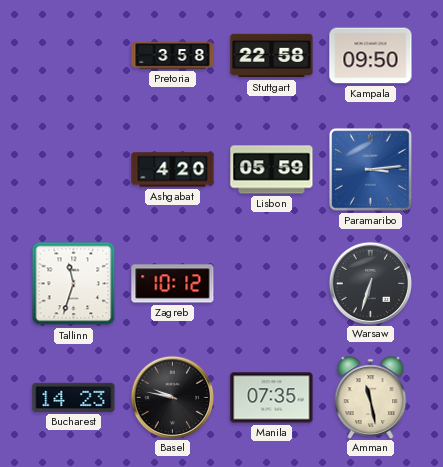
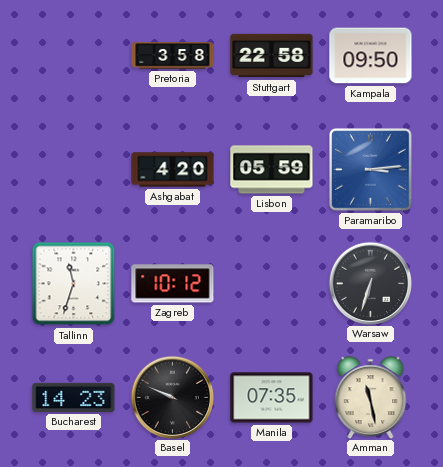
Basel: 9:47 -> 9:49 (172, 397)
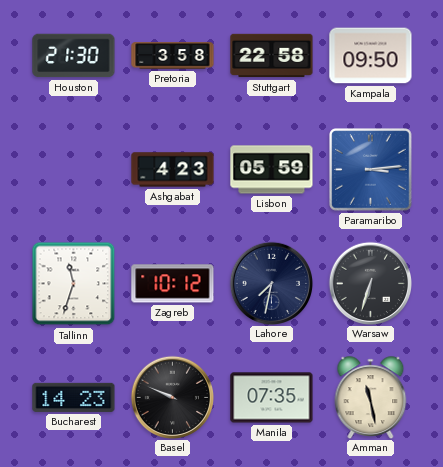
Houston: none -> 21:30 (74, 56)
Ashgabat: 4:20 -> 4:23 (173, 170)
Lahore: none -> 7:32 (271, 283)
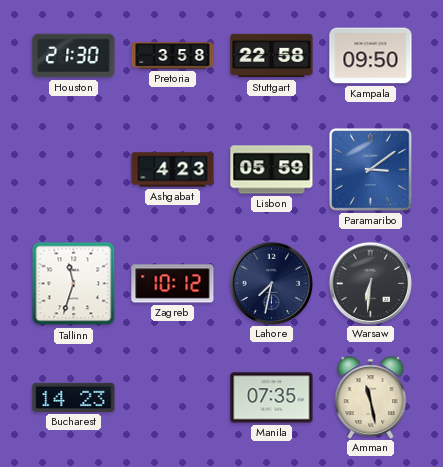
Paramaribo: 3:14 -> 3:09 (371, 170)
Warsaw: 6:33 -> 6:31 (370, 283)
Basel: 9:49 -> none (172, 397)
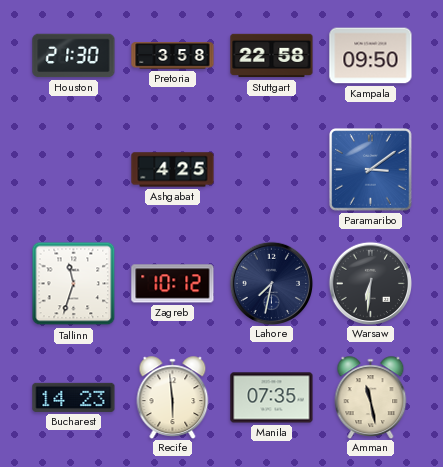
Ashgabat: 4:23 -> 4:25 (173, 170)
Lisbon: 05:59 -> none (272, 170)
Recife: none -> 5:59 (173, 397)
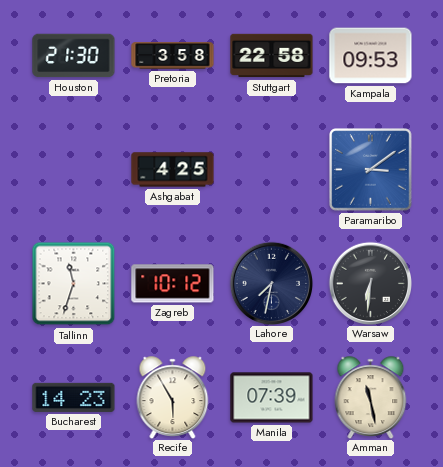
Kampala: 09:50 -> 09:53 (371, 56)
Recife: 5:59 -> 5:55 (173, 397)
Manila: 07:35 -> 07:39 (272, 398)
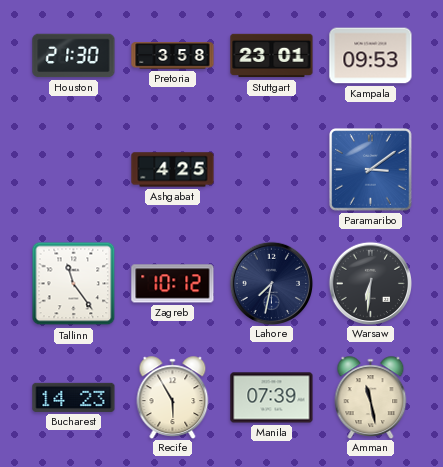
Stuttgart: 22:58 -> 23:01 (272, 56)
Tallinn: 11:33 -> 11:24 (74, 284)
